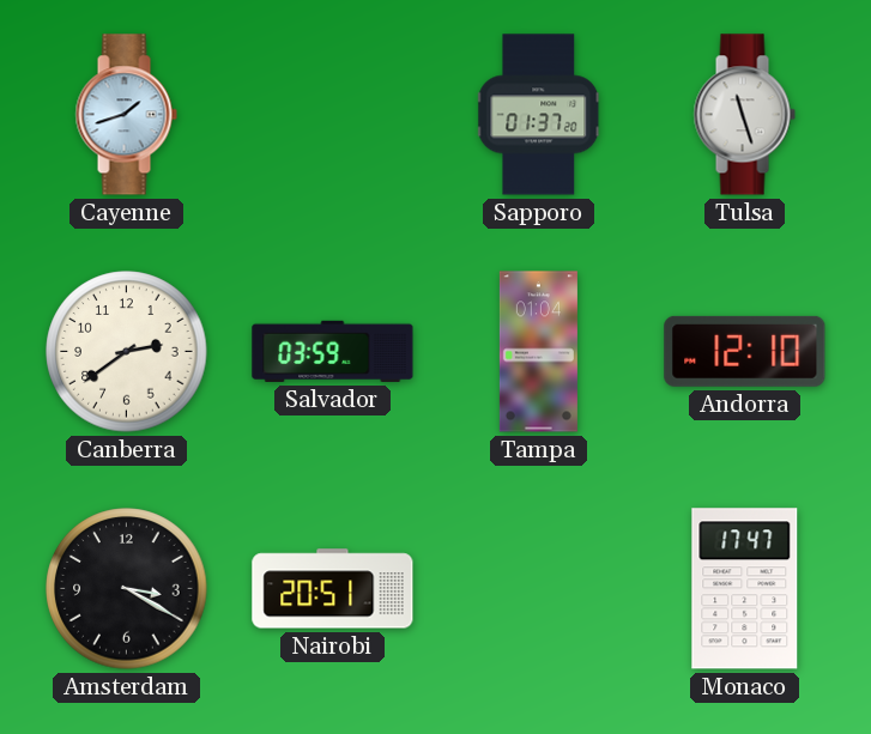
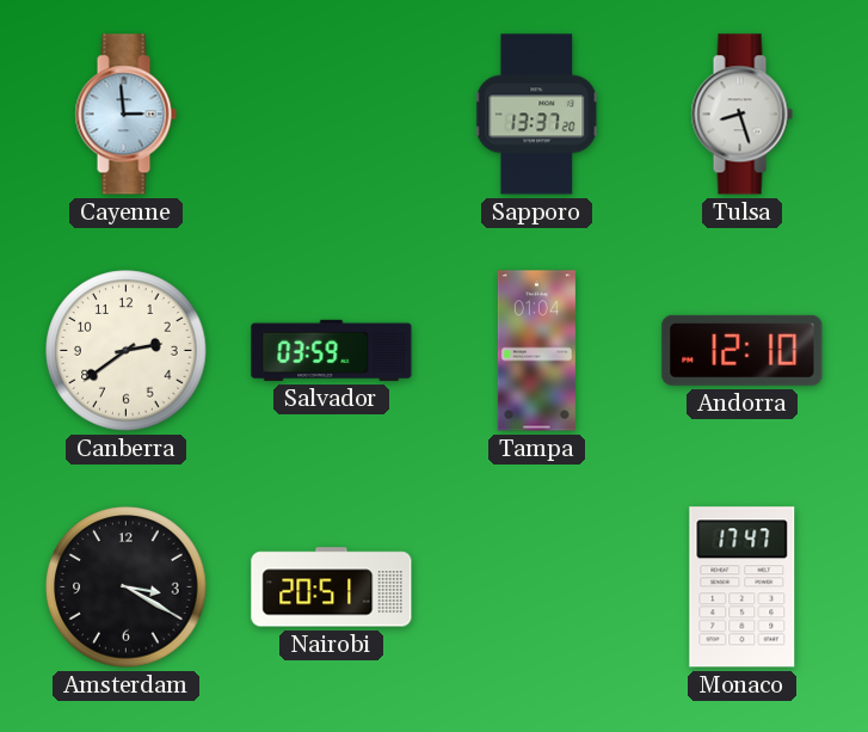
Cayenne: 1:42 -> 2:59 (125, 115)
Sapporo: 01:37 -> 13:37 (537, 115)
Tulsa: 11:27 -> 8:27 (741, 115)
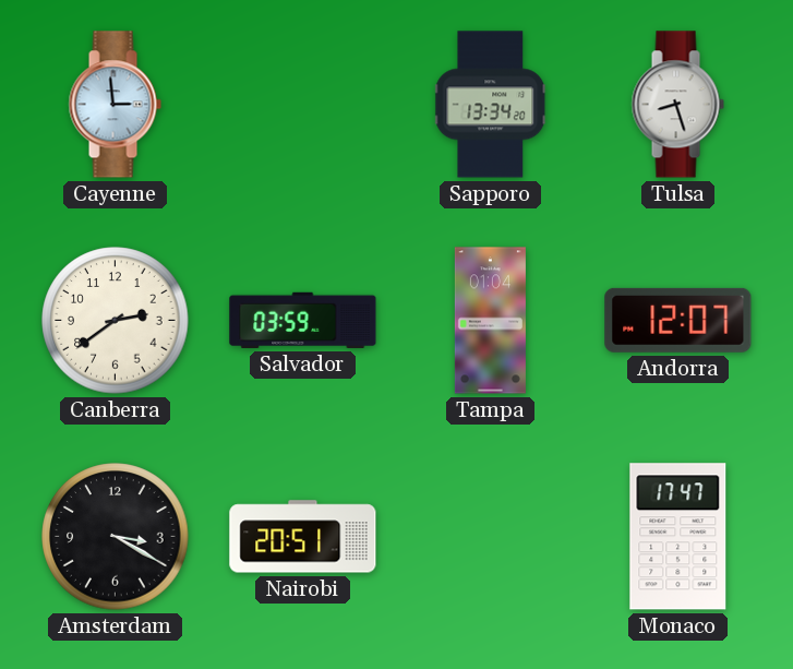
Sapporo: 13:37 -> 13:34 (491, 105)
Andorra: 12:10 -> 12:07 (678, 320)
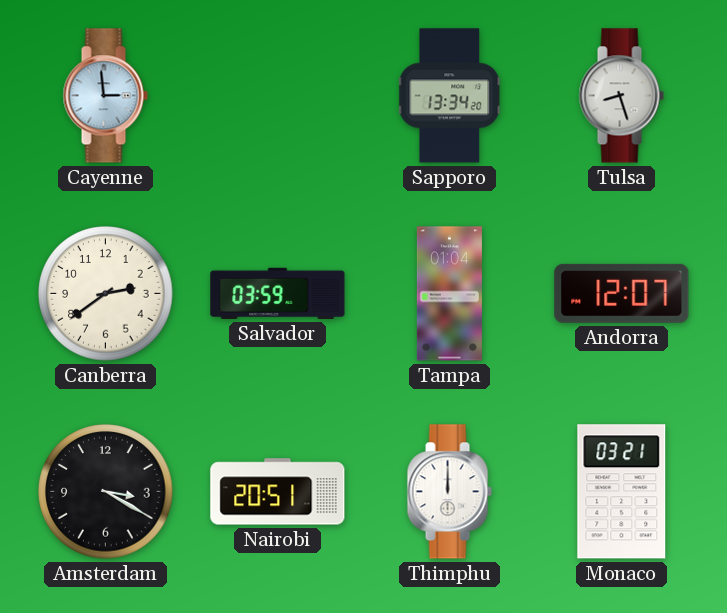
Thimphu: none -> 12:00 (449, 492)
Monaco: 17:47 -> 03:21 (622, 492)
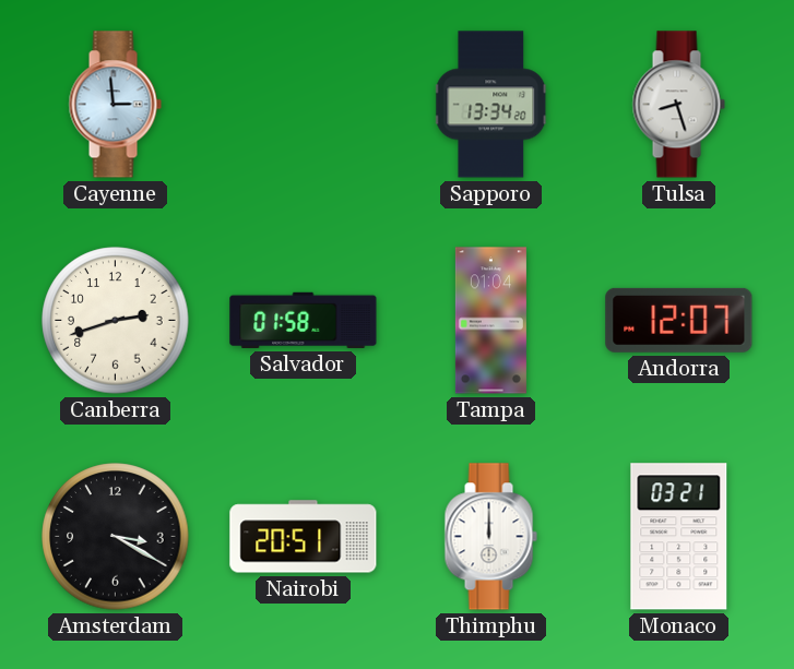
Canberra: 2:39 -> 2:42 (116, 321)
Salvador: 03:59 -> 01:58 (304, 320)
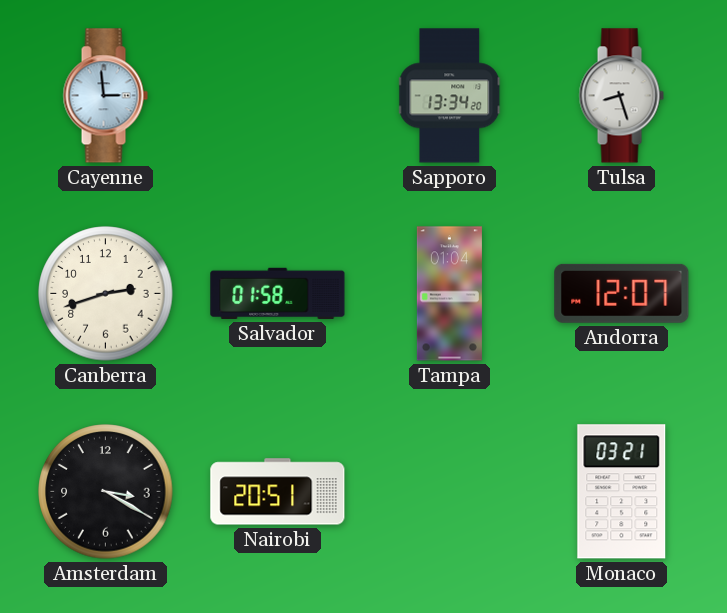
Thimphu: 12:00 -> none (490, 537)
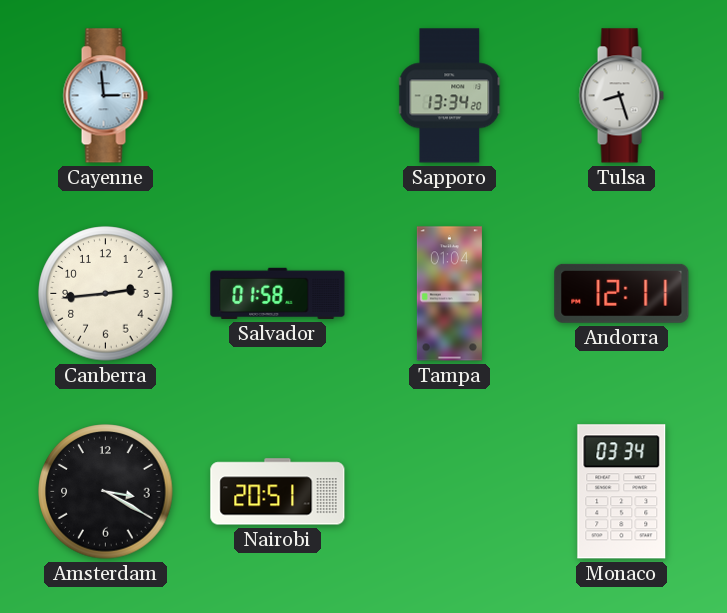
Canberra: 2:42 -> 2:44 (106, 294)
Andorra: 12:07 -> 12:11 (622, 293)
Monaco: 03:21 -> 03:34 (622, 492)
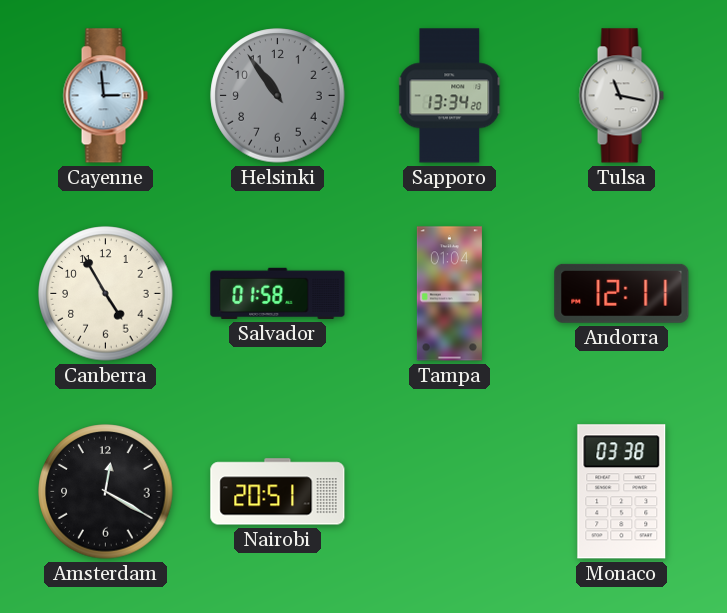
Helsinki: none -> 10:54 (278, 96)
Tulsa: 8:27 -> 11:17 (621, 96)
Canberra: 2:44 -> 4:55 (106, 294)
Amsterdam: 3:20 -> 12:20 (106, 492)
Monaco: 03:34 -> 03:38 (622, 492)
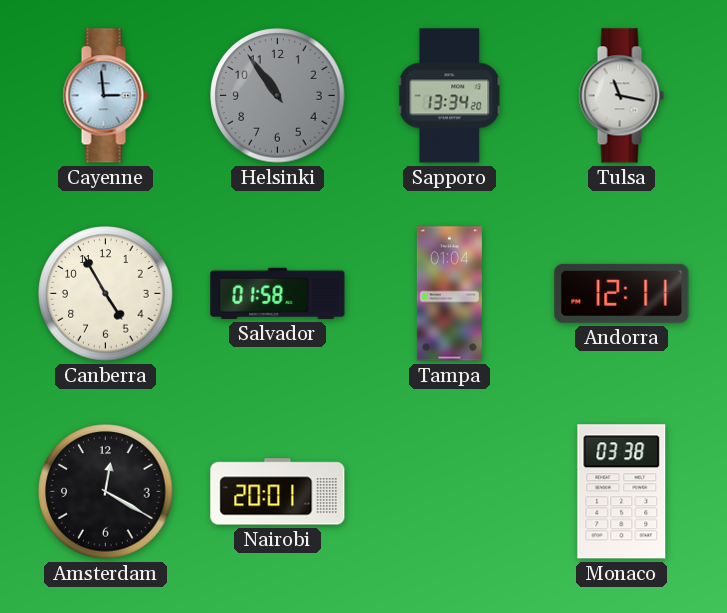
Nairobi: 20:51 -> 20:01 (278, 492)
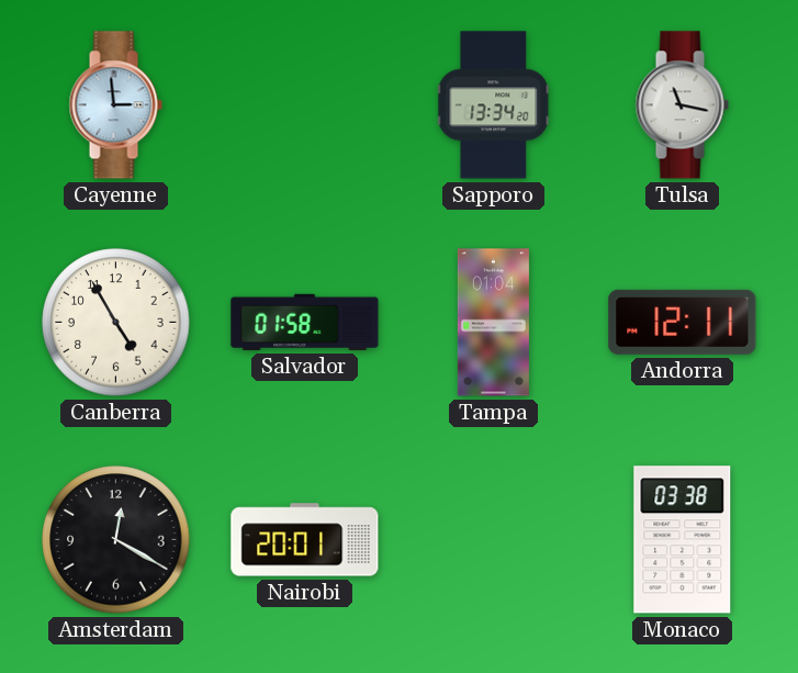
Helsinki: 10:54 -> none (278, 96)
